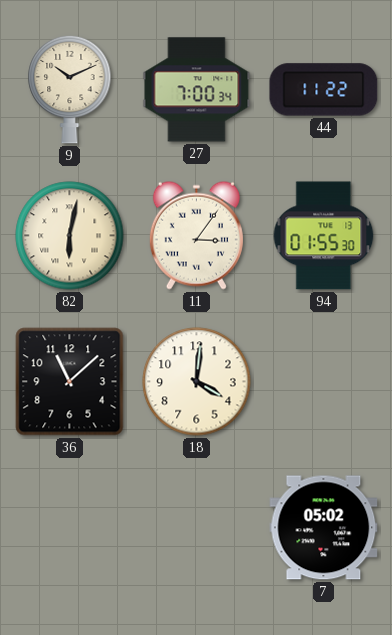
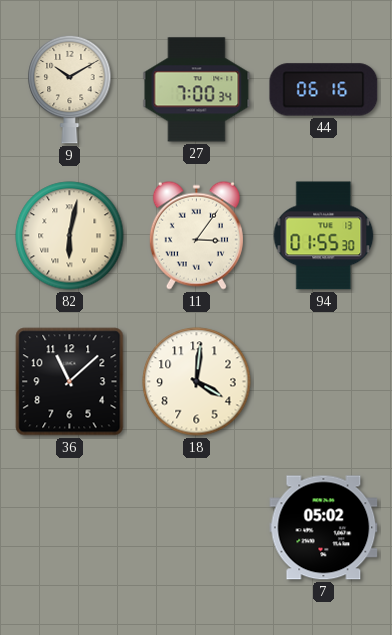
9: 10:11 -> 10:10 (70, 89)
44: 11:22 -> 06:16 (324, 90)
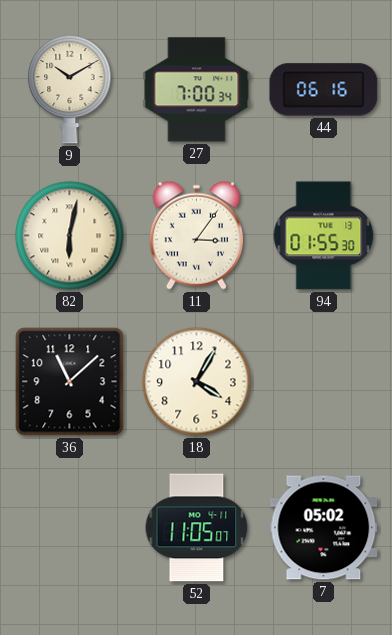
18: 4:01 -> 4:05 (197, 382)
52: none -> 11:05 (197, 528)
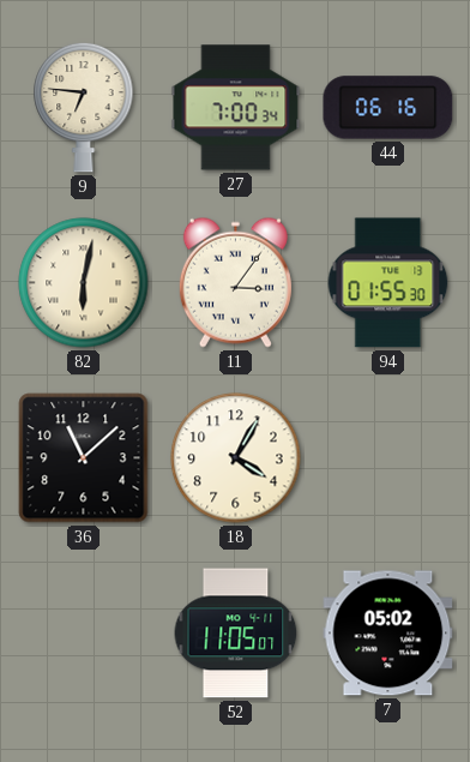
9: 10:10 -> 6:46 (84, 107)
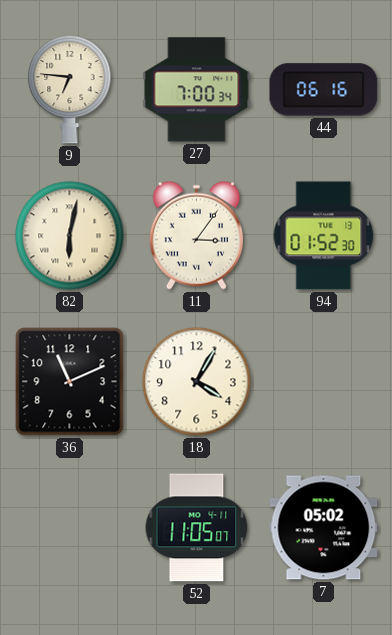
94: 01:55 -> 01:52 (324, 236)
36: 11:08 -> 11:11 (70, 382)
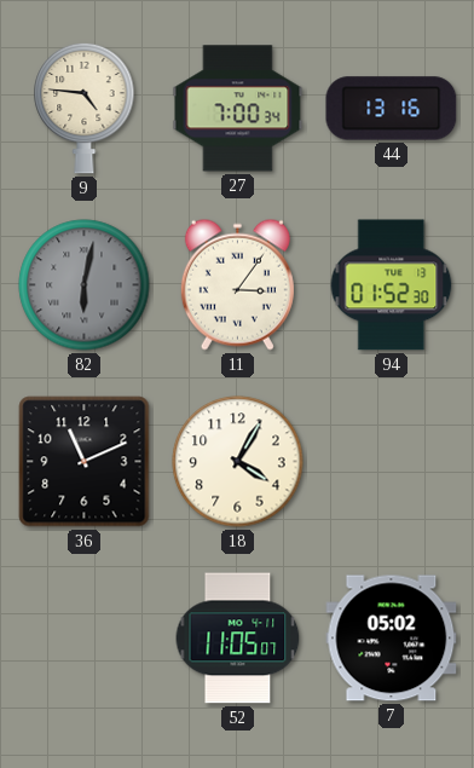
9: 6:46 -> 4:46 (85, 108)
44: 06:16 -> 13:16 (392, 109)
82 dial: cream -> grey (85, 285)
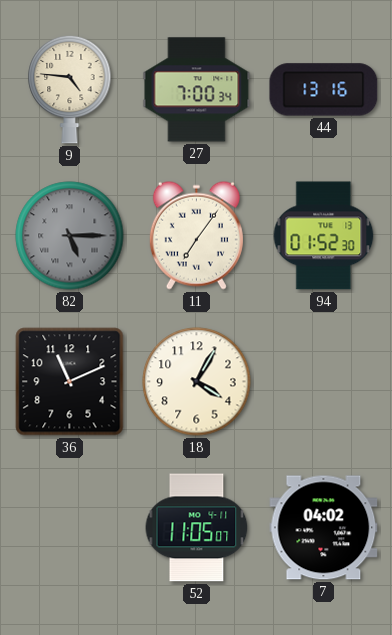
82: 6:02 -> 5:15 (70, 236)
11: 3:06 -> 7:06 (196, 235)
7: 05:02 -> 04:02 (324, 528)
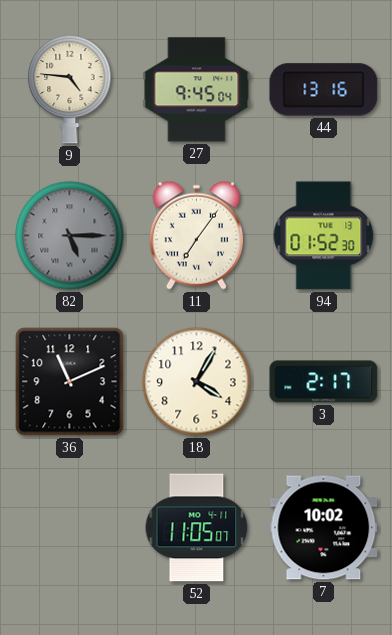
27: 7:00 -> 9:45 (197, 90)
3: none -> 2:17 (324, 382)
7: 04:02 -> 10:02 (324, 528)
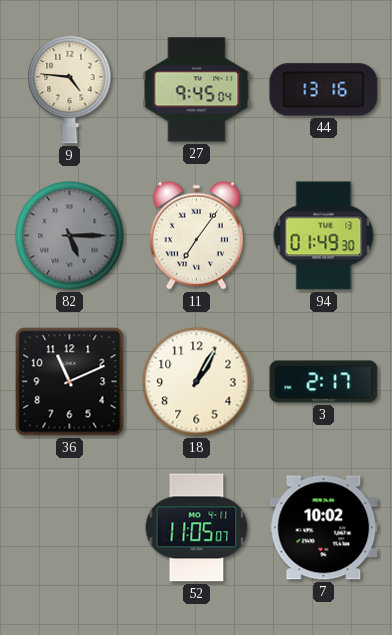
94: 01:52 -> 01:49 (324, 236)
18: 4:05 -> 1:05 (197, 382)
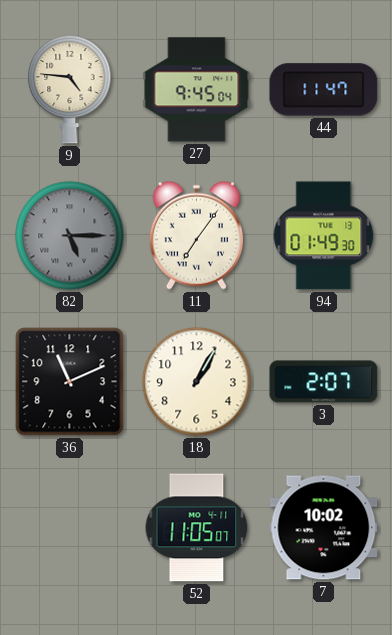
44: 13:16 -> 11:47 (324, 90)
3: 2:17 -> 2:07 (324, 382)
